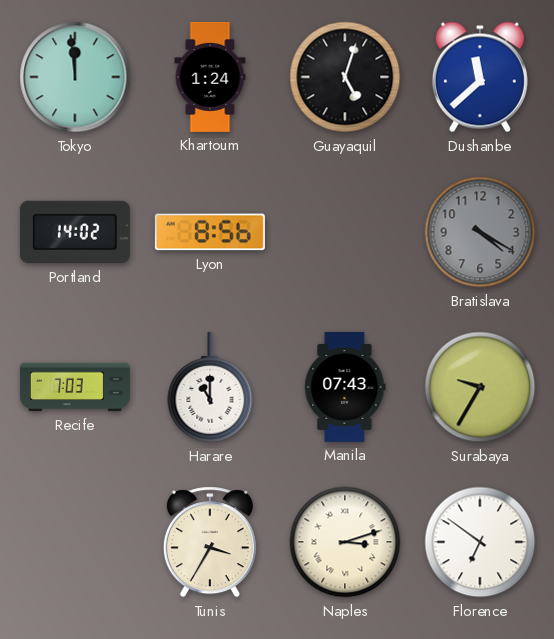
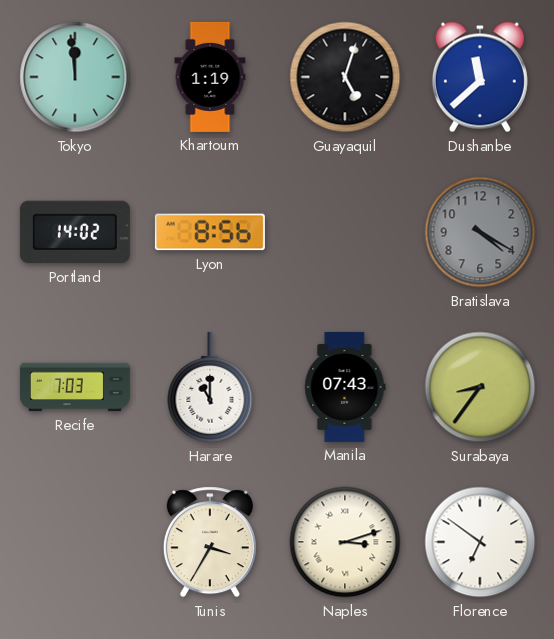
Khartoum: 1:24 -> 1:19 (210, 77)
Surabaya: 9:35 -> 8:36 (480, 387)
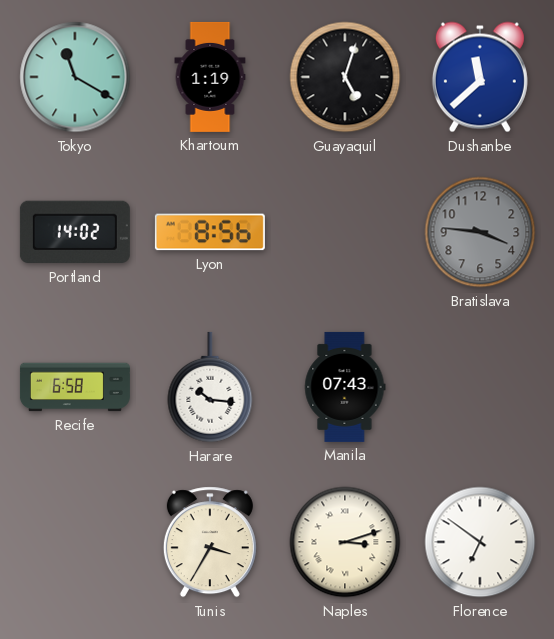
Tokyo: 11:59 -> 11:20 (75, 77)
Bratislava: 4:20 -> 3:46 (480, 232)
Recife: 7:03 -> 6:58 (75, 387)
Harare: 11:00 -> 10:16 (210, 387)
Surabaya: 8:36 -> none (480, 387)
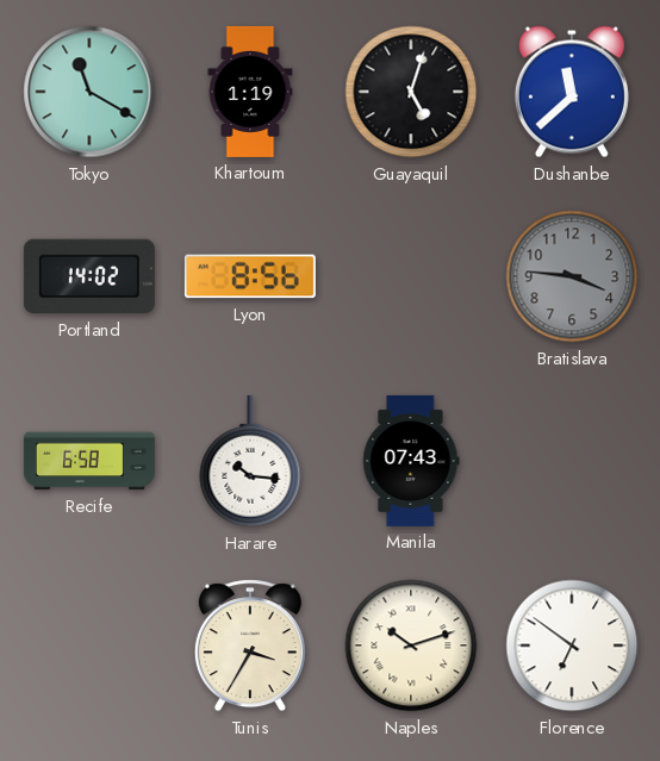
Naples: 3:12 -> 10:12 (411, 645)
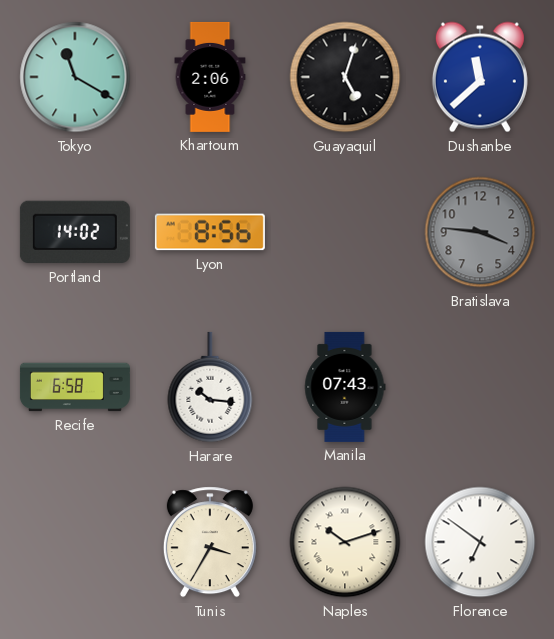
Khartoum: 1:19 -> 2:06 (210, 77)
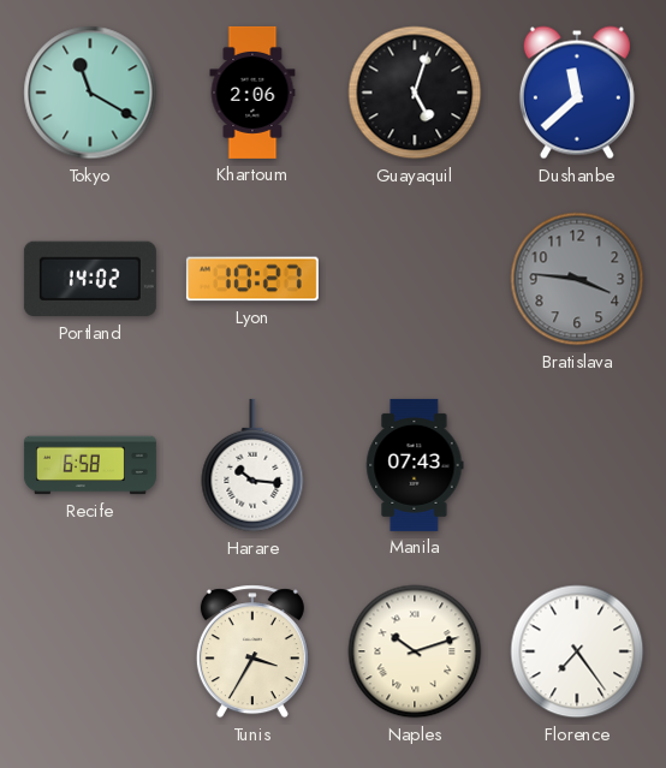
Lyon: 8:56 -> 10:27 (252, 279)
Florence: 6:51 -> 7:24 (577, 651)
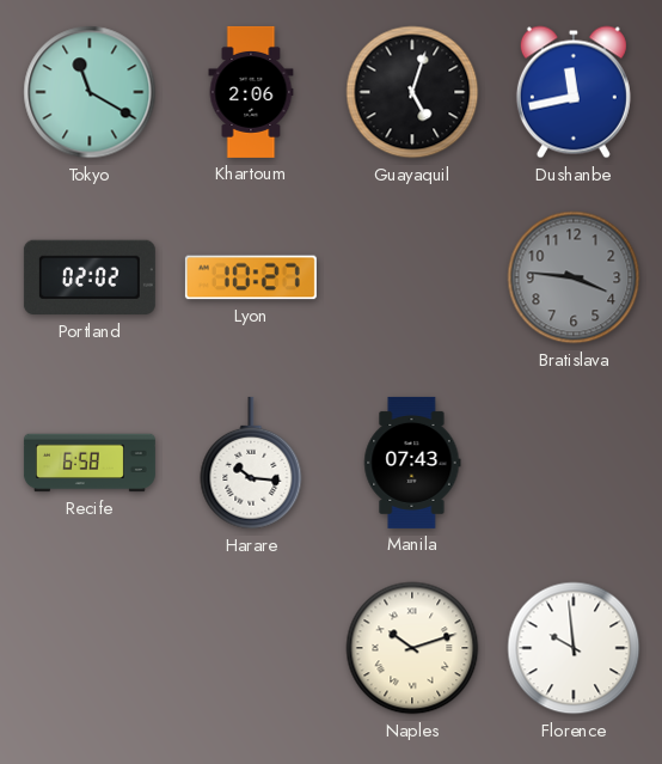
Dushanbe: 11:38 -> 11:43 (574, 92)
Portland: 14:02 -> 02:02 (90, 277)
Tunis: 3:35 -> none (252, 651)
Florence: 7:24 -> 9:59 (574, 648)
